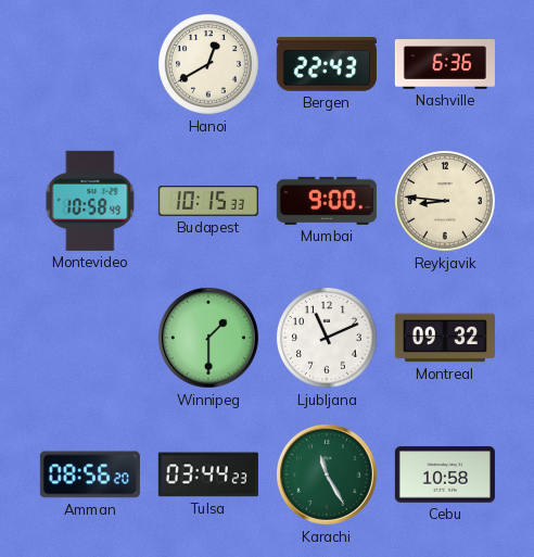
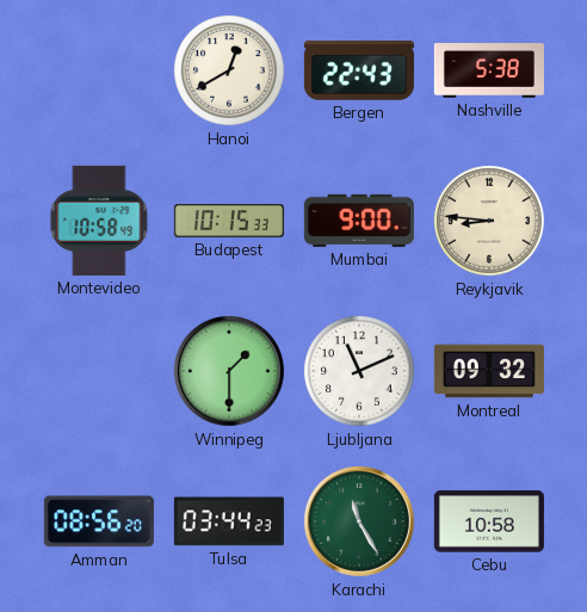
Nashville: 6:36 -> 5:38 (489, 70)
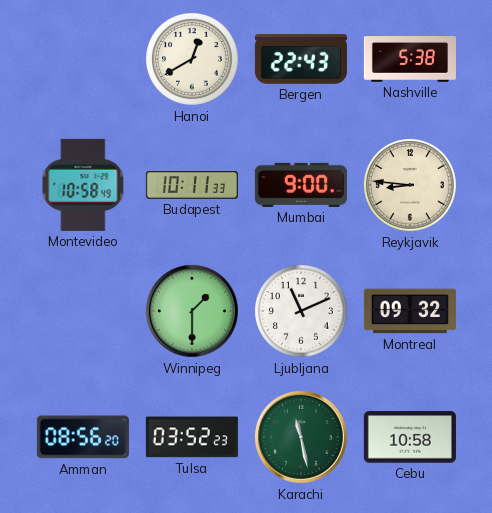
Budapest: 10:15 -> 10:11 (192, 186)
Tulsa: 03:44 -> 03:52 (192, 437)
Karachi: 11:25 -> 11:28 (301, 437)
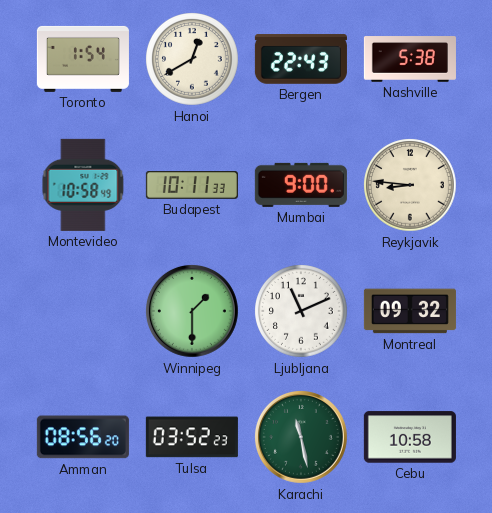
Toronto: none -> 1:54 (83, 59)
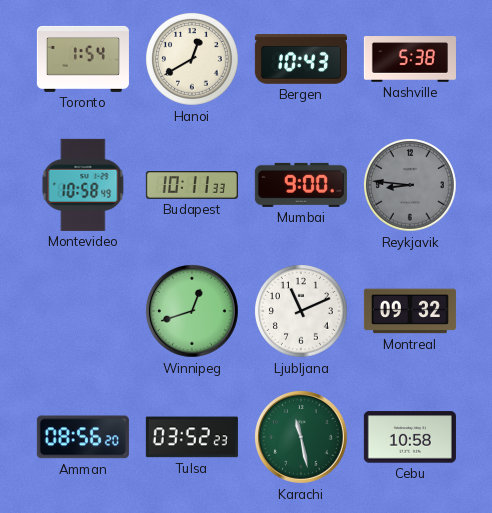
Bergen: 22:43 -> 10:43 (301, 59)
Reykjavik dial: cream -> grey (411, 186)
Winnipeg: 1:30 -> 12:42 (192, 311)
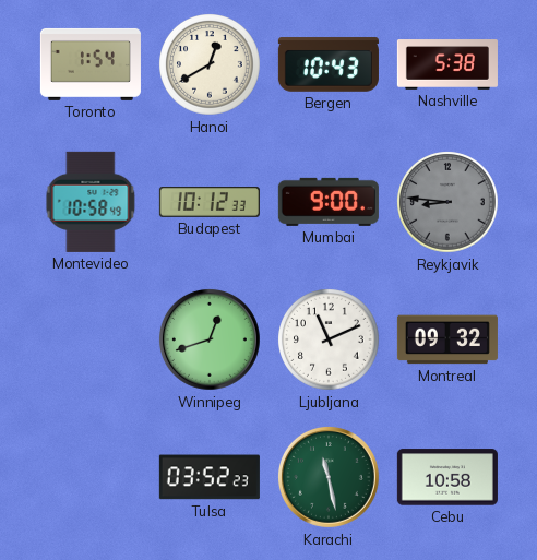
Budapest: 10:11 -> 10:12 (210, 203)
Amman: 08:56 -> none (83, 437)
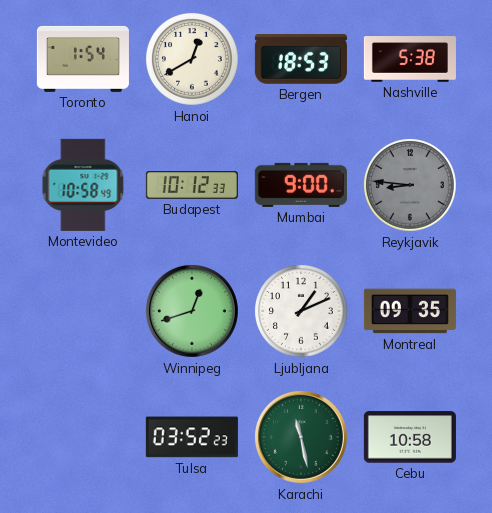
Bergen: 10:43 -> 18:53 (301, 59)
Ljubljana: 11:11 -> 1:11 (302, 312)
Montreal: 09:32 -> 09:35 (410, 311)
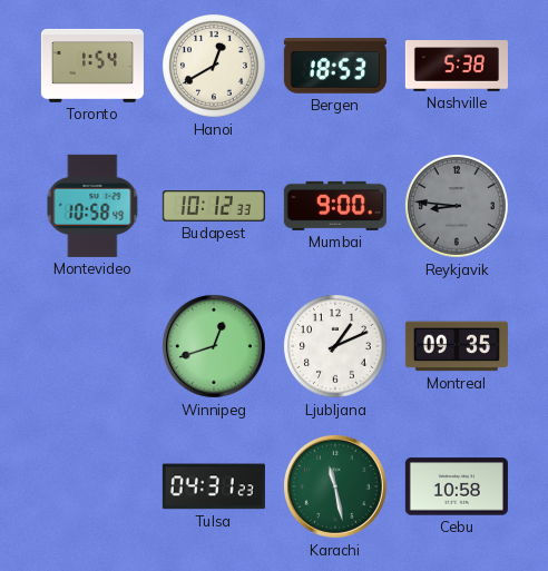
Tulsa: 03:52 -> 04:31 (214, 486)
